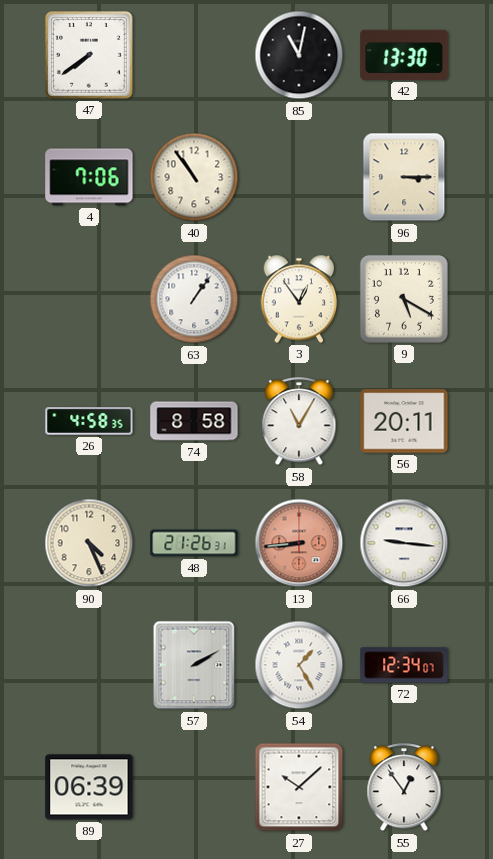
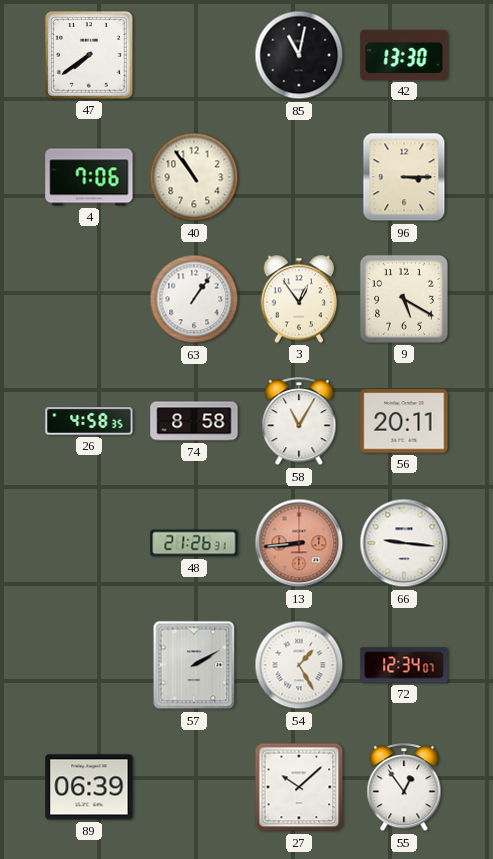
90: 4:26 -> none (89, 543)
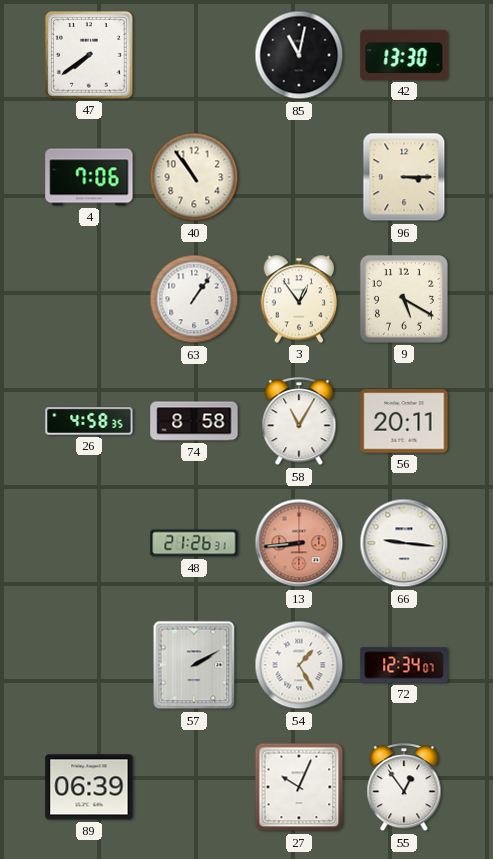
27: 10:08 -> 10:04 (299, 787)
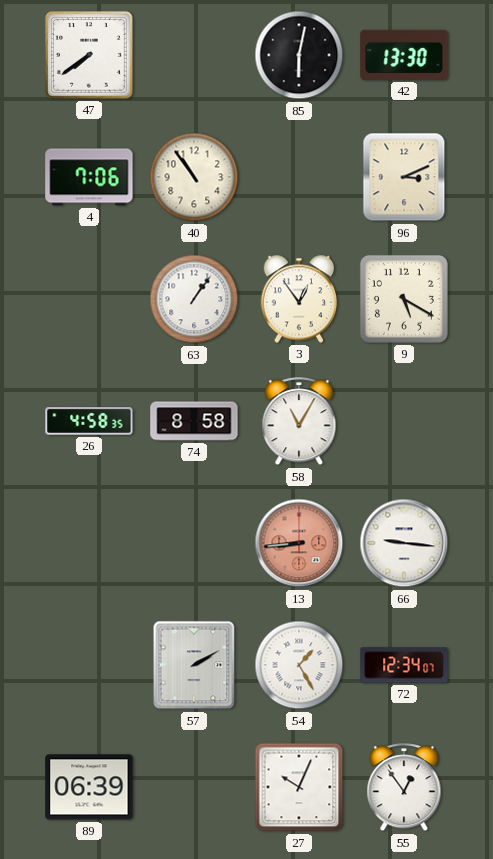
85: 11:02 -> 6:02 (299, 55)
96: 3:15 -> 3:11 (404, 177)
56: 20:11 -> none (404, 421)
48: 21:26 -> none (194, 543)
